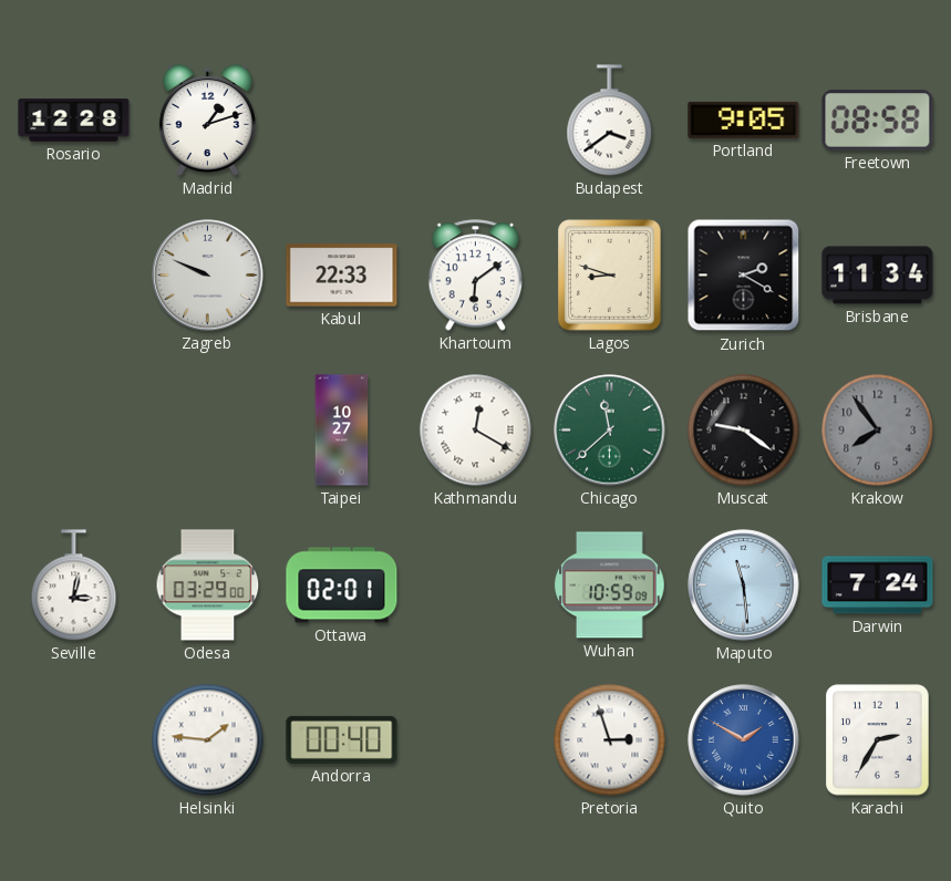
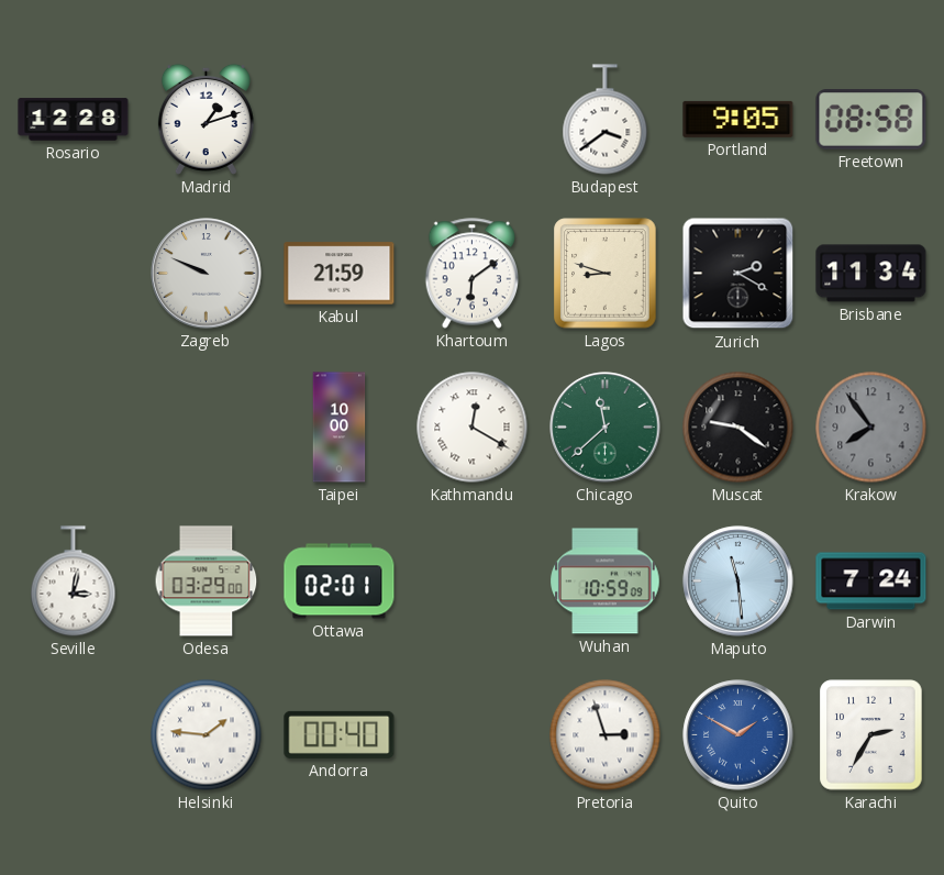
Kabul: 22:33 -> 21:59 (340, 274)
Taipei: 10:27 -> 10:00 (340, 428)
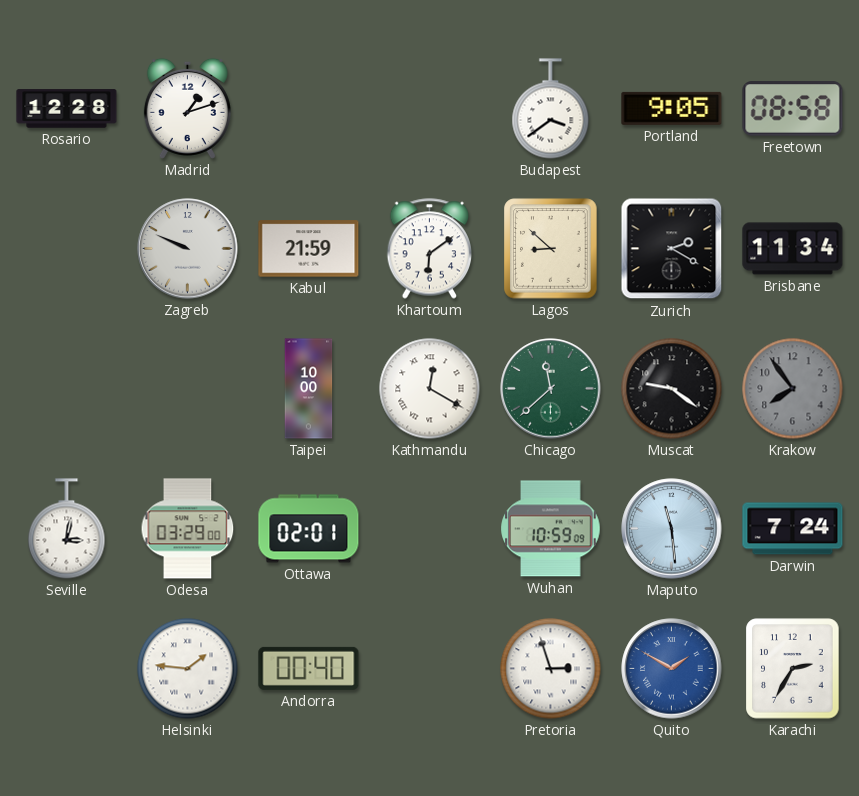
Lagos: 8:48 -> 8:52 (551, 249)
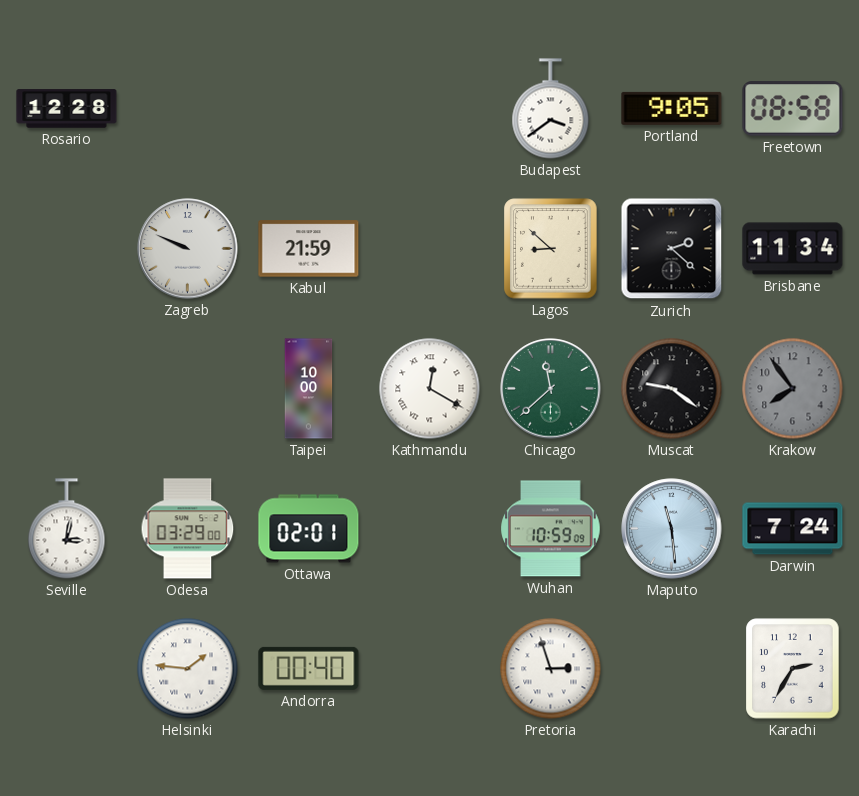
Madrid: 1:12 -> none (187, 108)
Khartoum: 6:09 -> none (430, 249)
Zurich: 2:20 -> 2:22 (672, 249)
Quito: 1:50 -> none (672, 669)
